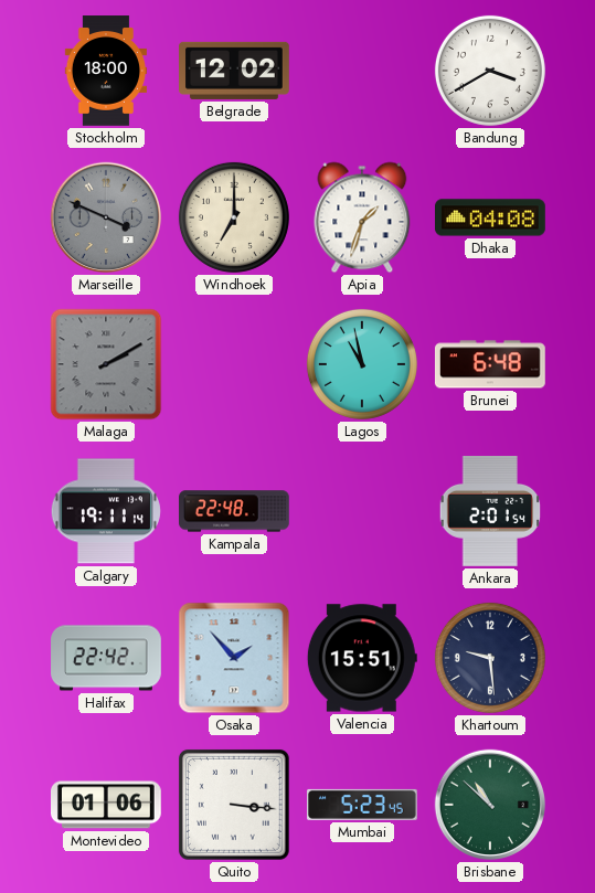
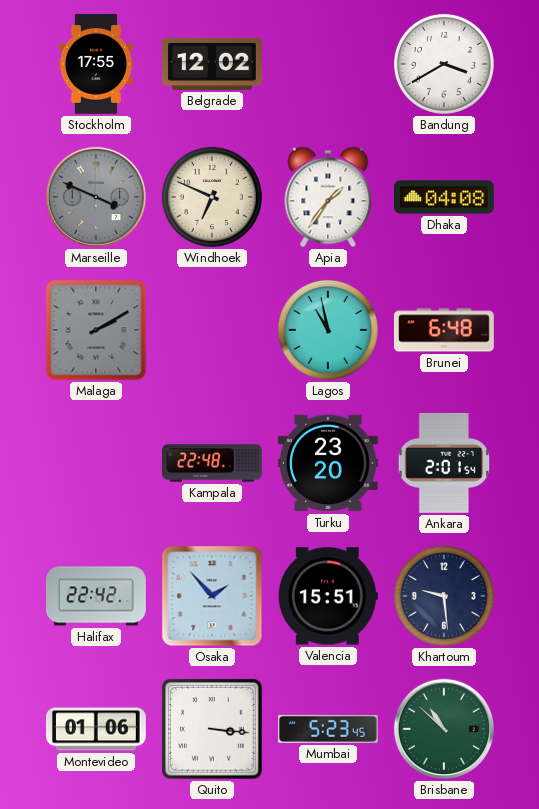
Stockholm: 18:00 -> 17:55 (96, 64)
Windhoek: 7:00 -> 6:49 (212, 197)
Apia: 1:33 -> 1:36 (328, 197)
Calgary: 19:11 -> none (106, 511)
Turku: none -> 23:20 (329, 463)
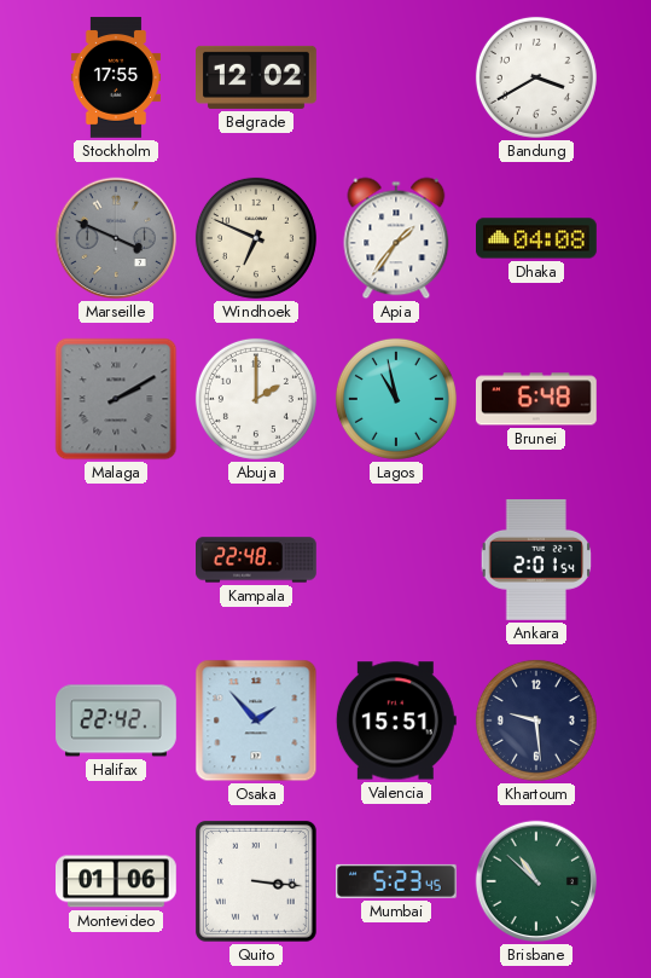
Abuja: none -> 2:00 (256, 399)
Turku: 23:20 -> none (329, 463)
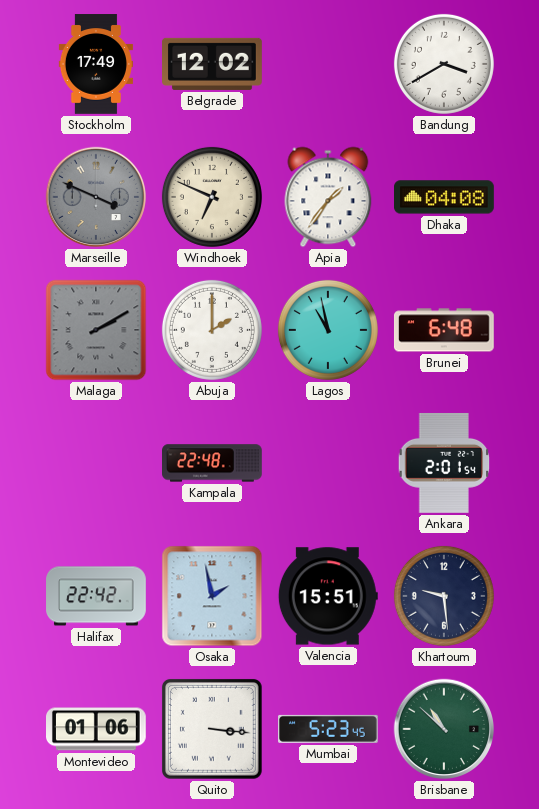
Stockholm: 17:55 -> 17:49 (96, 64)
Osaka: 1:53 -> 1:58 (212, 596)
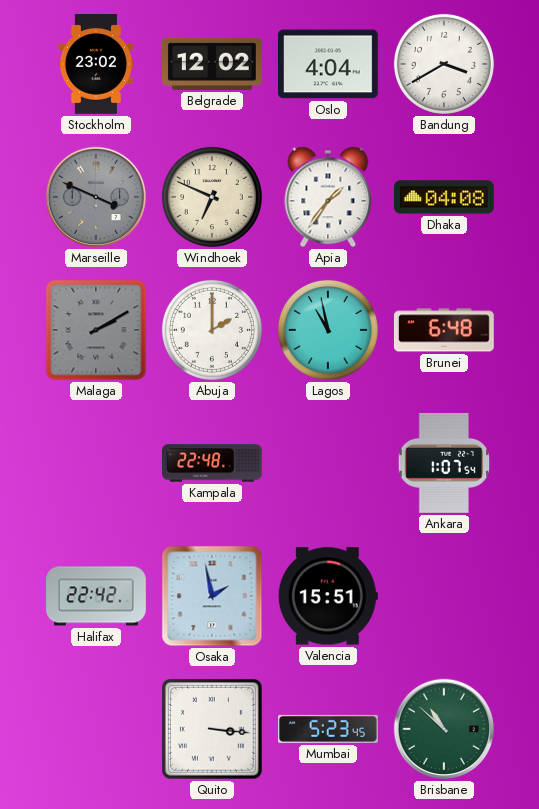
Stockholm: 17:49 -> 23:02 (96, 64)
Oslo: none -> 4:04 (328, 64)
Ankara: 2:01 -> 1:07 (444, 463)
Khartoum: 9:29 -> none (444, 596)
Montevideo: 01:06 -> none (97, 729)
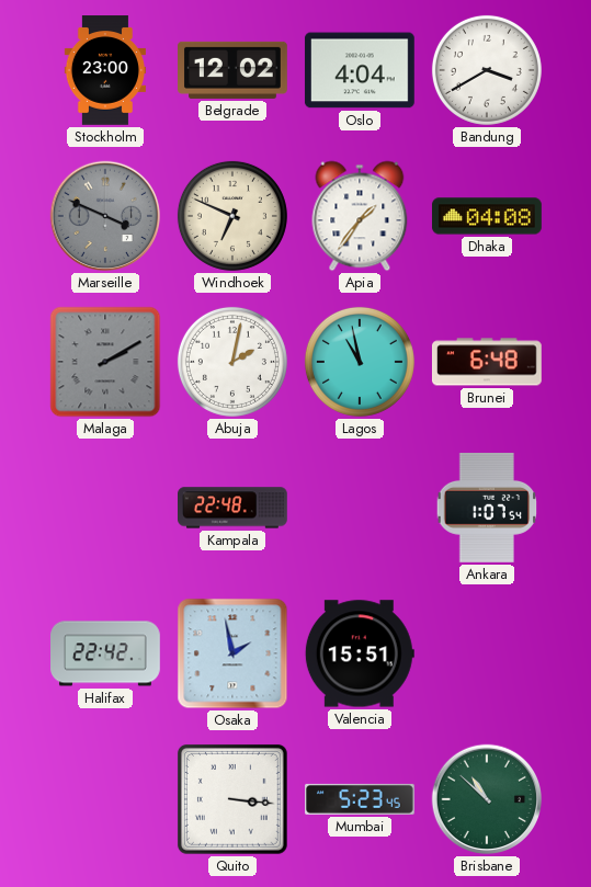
Stockholm: 23:02 -> 23:00 (105, 70)
Abuja: 2:00 -> 2:02 (232, 362)
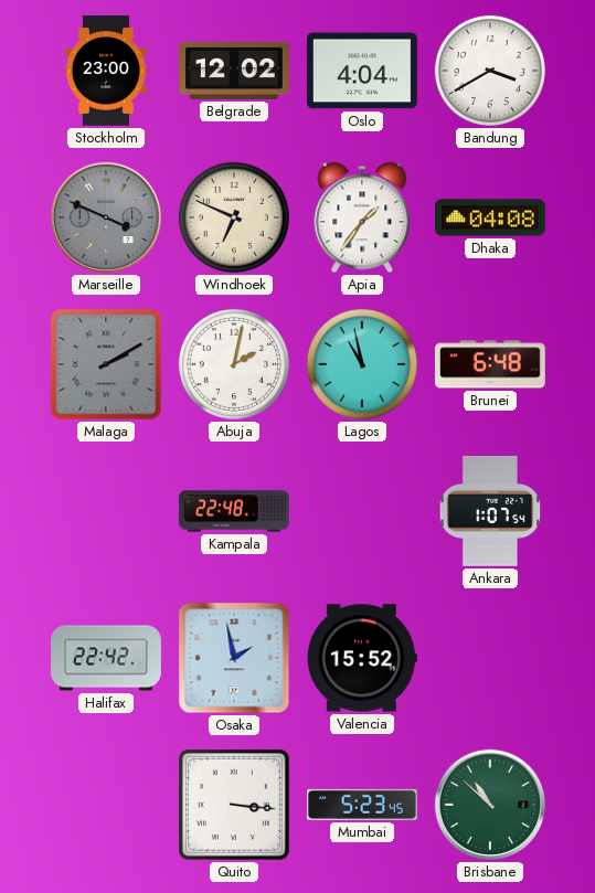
Valencia: 15:51 -> 15:52 (362, 658)
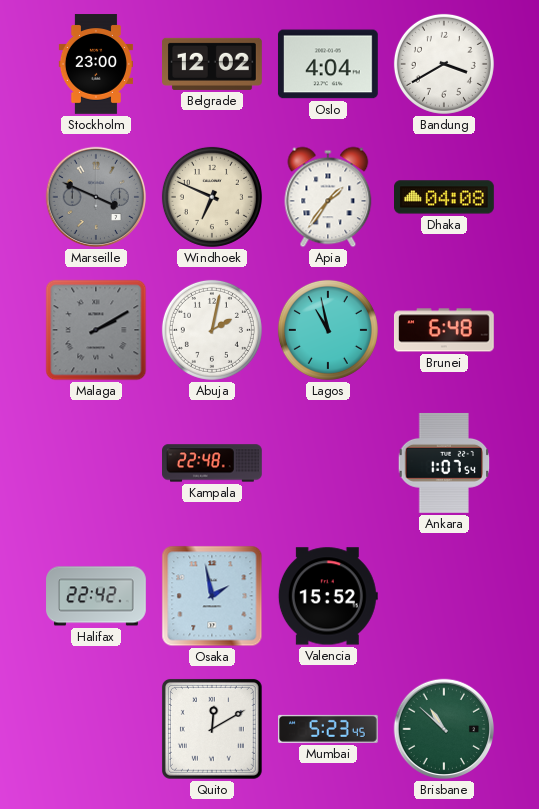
Quito: 3:16 -> 12:10 (212, 729)
